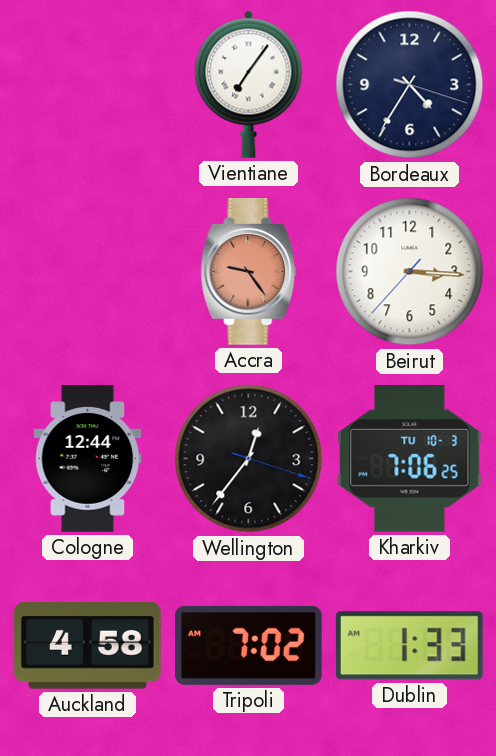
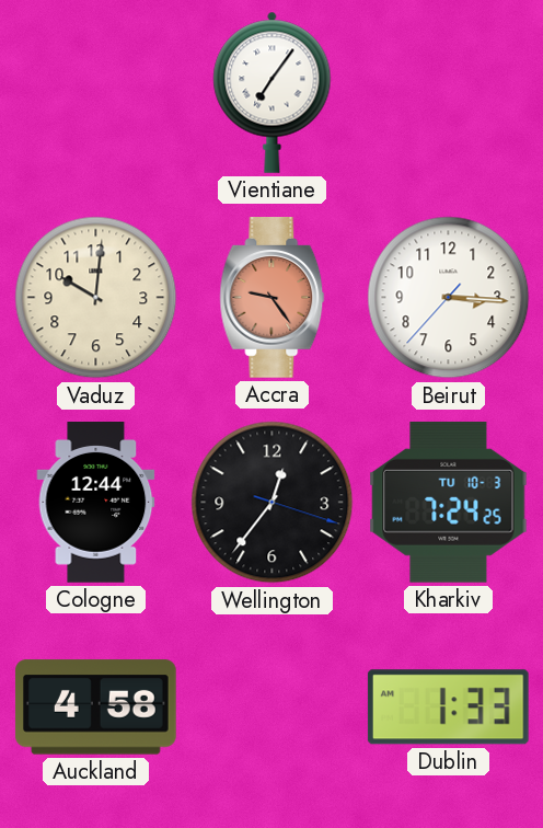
Bordeaux: 4:35 -> none (410, 85)
Vaduz: none -> 10:01 (96, 298)
Kharkiv: 7:06 -> 7:24 (449, 503)
Tripoli: 7:02 -> none (248, 645)
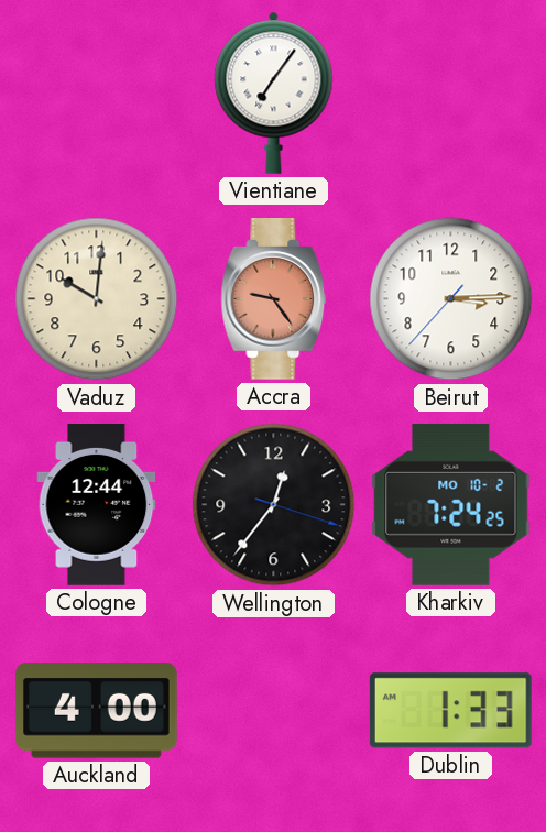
Beirut: 3:15 -> 3:14 (451, 299)
Kharkiv date: TU 10-3 -> MO 10-2 (451, 505)
Auckland: 4:58 -> 4:00 (96, 711)
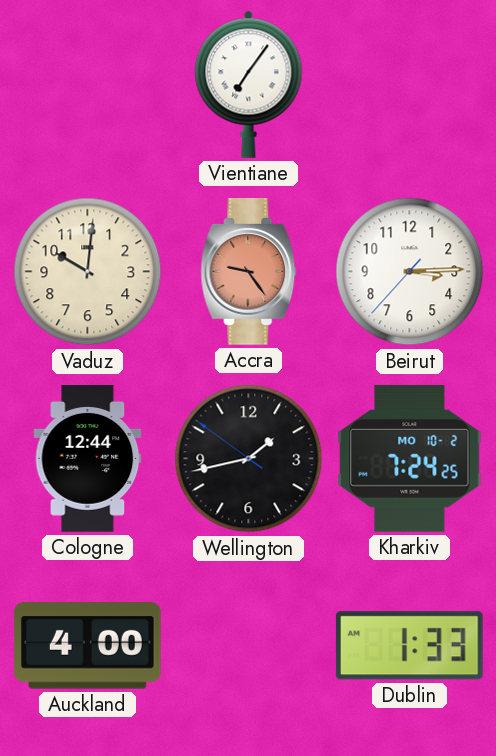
Wellington: 12:36 -> 1:42 (249, 459)
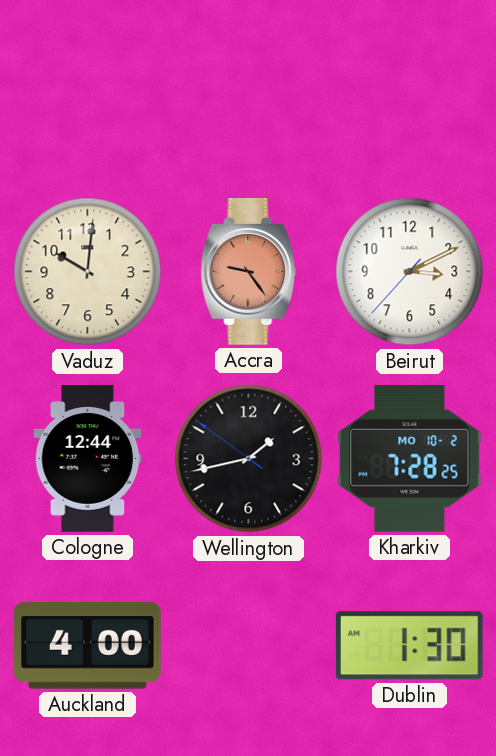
Vientiane: 7:06 -> none (249, 84)
Beirut: 3:14 -> 3:10 (410, 272)
Kharkiv: 7:24 -> 7:28 (410, 459)
Dublin: 1:33 -> 1:30 (409, 646)
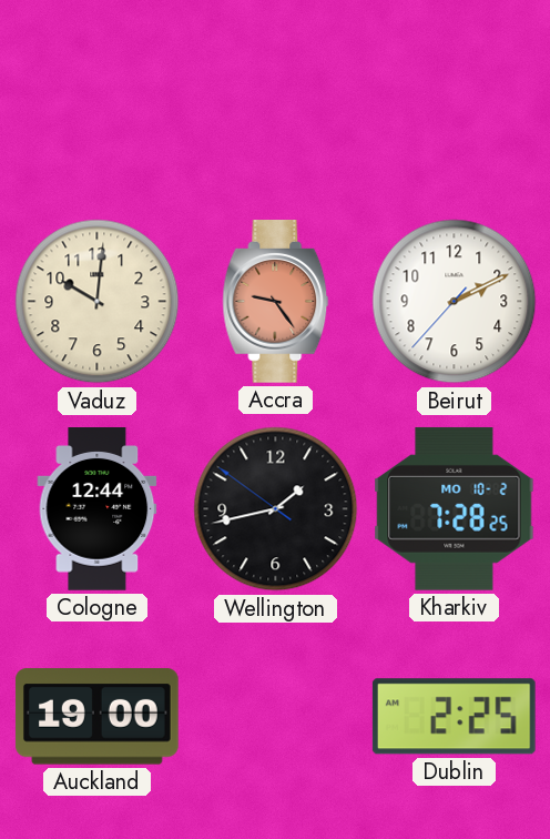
Beirut: 3:10 -> 2:10 (455, 302)
Auckland: 4:00 -> 19:00 (96, 717)
Dublin: 1:30 -> 2:25 (454, 717)
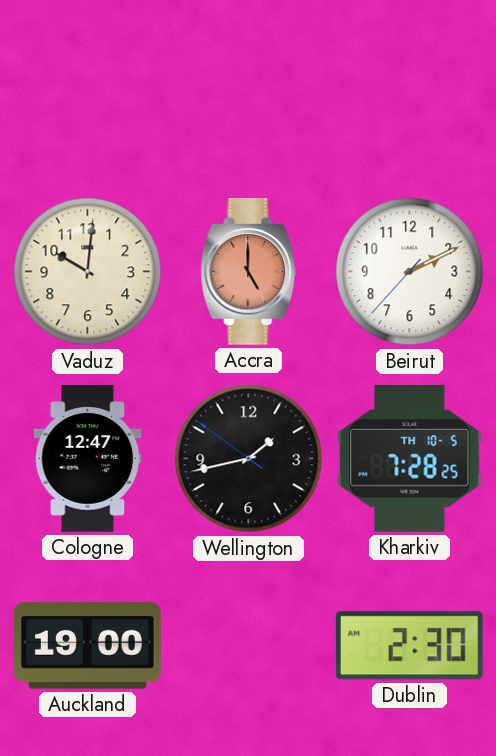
Accra: 9:24 -> 5:00 (249, 272)
Cologne: 12:44 -> 12:47 (88, 459)
Kharkiv date: MO 10-2 -> TH 10-5 (410, 459)
Dublin: 2:25 -> 2:30 (409, 646)
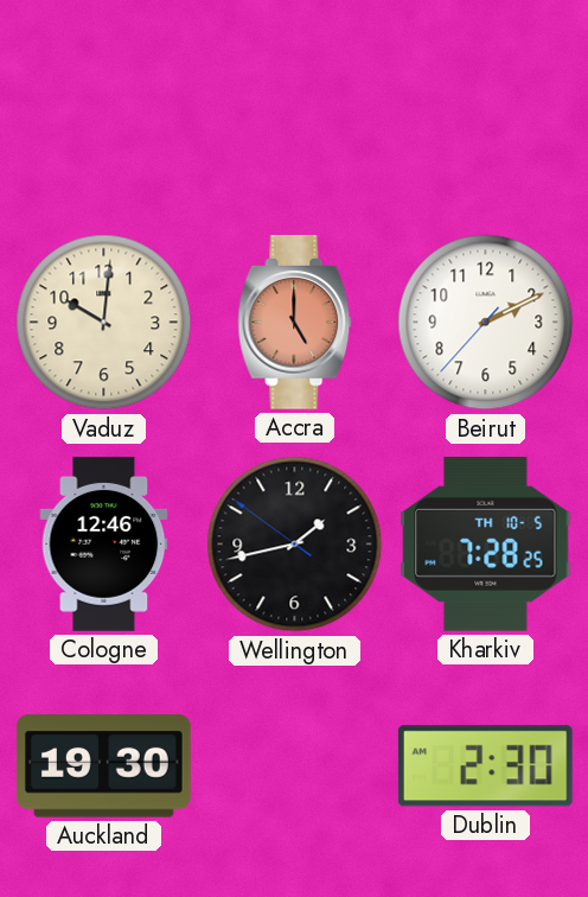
Cologne: 12:47 -> 12:46 (104, 545)
Auckland: 19:00 -> 19:30 (103, 766)
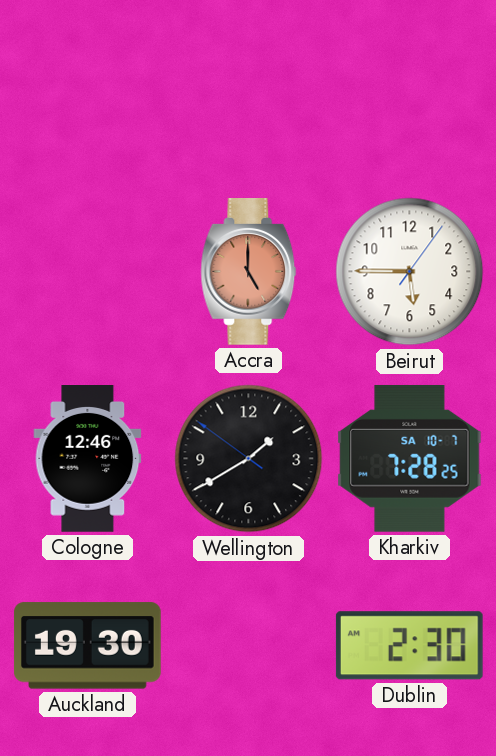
Vaduz: 10:01 -> none (104, 323)
Beirut: 2:10 -> 5:45 (410, 272)
Wellington: 1:42 -> 1:39 (249, 459)
Kharkiv date: TH 10-5 -> SA 10-7 (410, 459)
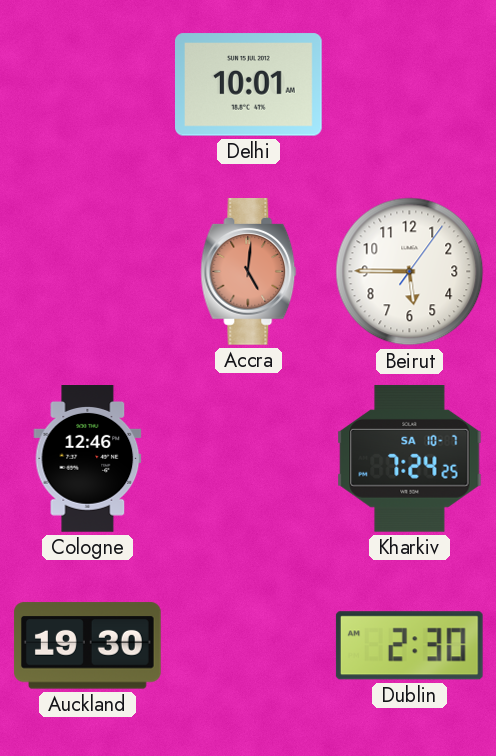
Delhi: none -> 10:01 (249, 85)
Accra: 5:00 -> 5:01 (249, 272)
Wellington: 1:39 -> none (249, 459)
Kharkiv: 7:28 -> 7:24 (410, 459)
